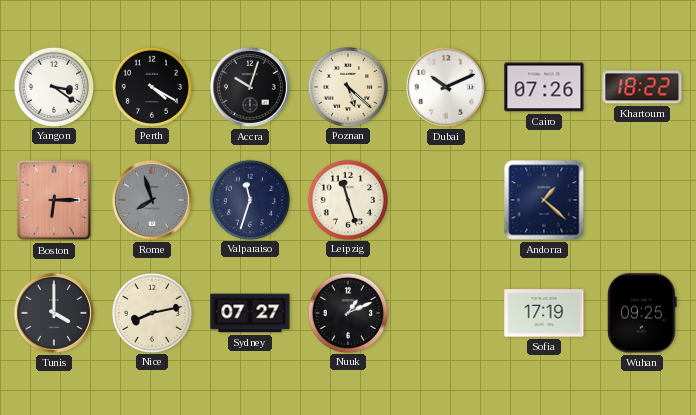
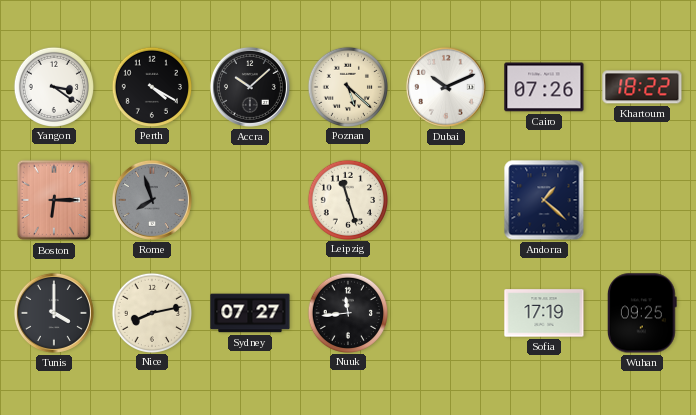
Accra: 10:03 -> 10:08 (250, 87)
Valparaiso: 11:33 -> none (249, 199)
Nuuk: 1:11 -> 11:44 (347, 312)
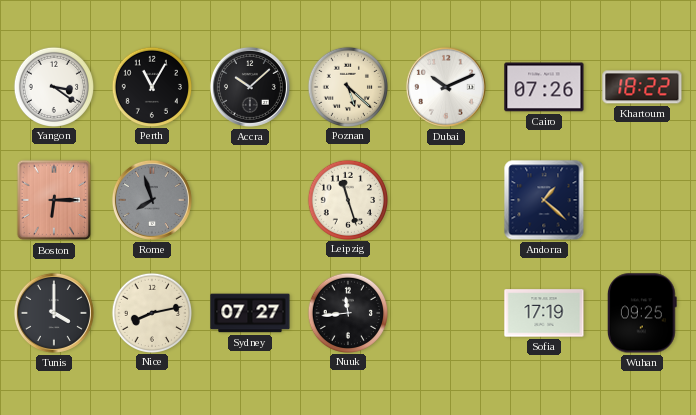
Perth: 4:20 -> 11:05 (151, 86)
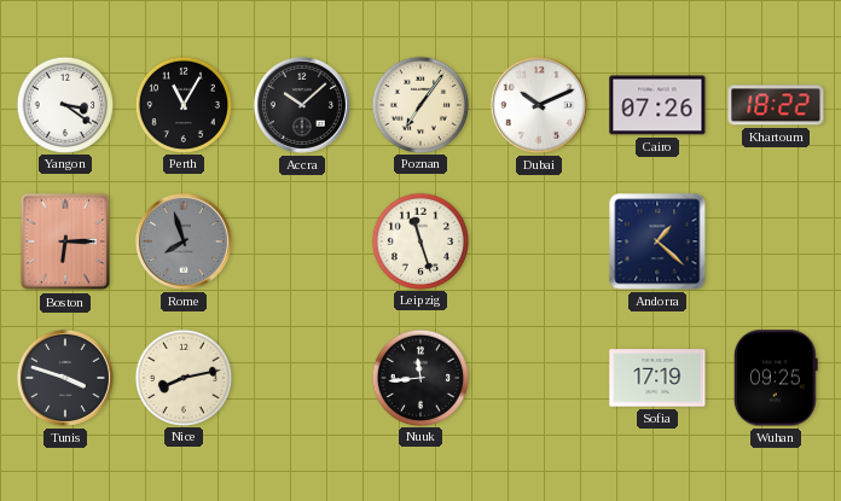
Poznan: 5:22 -> 7:06 (419, 104)
Tunis: 4:00 -> 3:48 (65, 378)
Sydney: 07:27 -> none (250, 313)
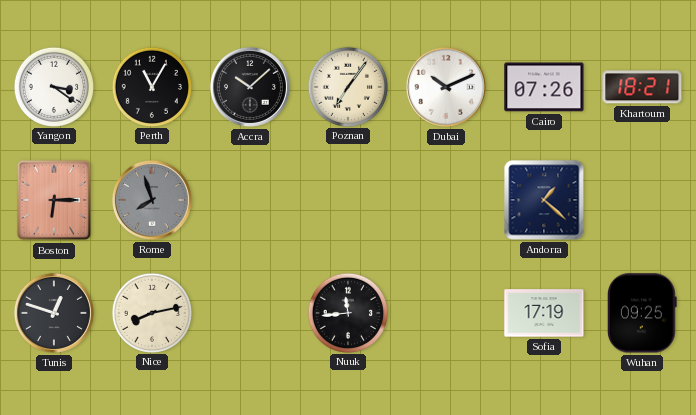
Khartoum: 18:22 -> 18:21 (642, 87)
Leipzig: 11:27 -> none (419, 240)
Tunis: 3:48 -> 12:48 (54, 313)
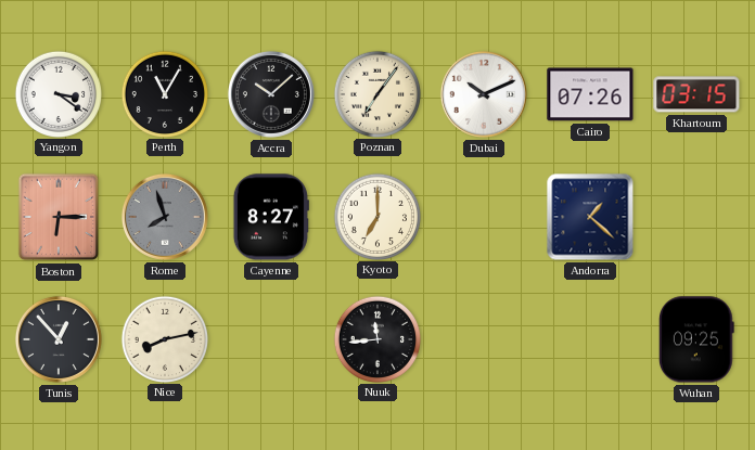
Khartoum: 18:21 -> 03:15 (696, 94)
Cayenne: none -> 8:27 (271, 217)
Kyoto: none -> 7:00 (376, 216)
Tunis: 12:48 -> 12:53 (59, 339)
Sofia: 17:19 -> none (544, 313)
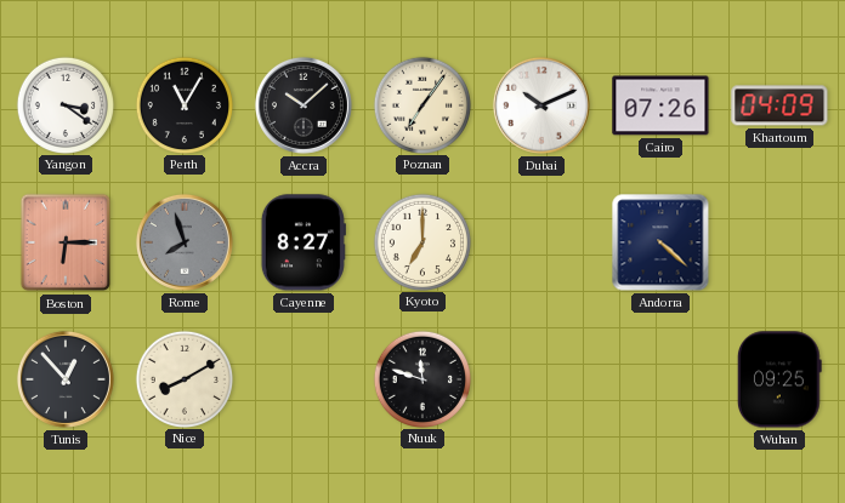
Khartoum: 03:15 -> 04:09 (779, 105)
Andorra: 1:22 -> 4:22 (660, 242)
Nice: 8:13 -> 8:10 (183, 378)
Nuuk: 11:44 -> 11:48 (421, 378)
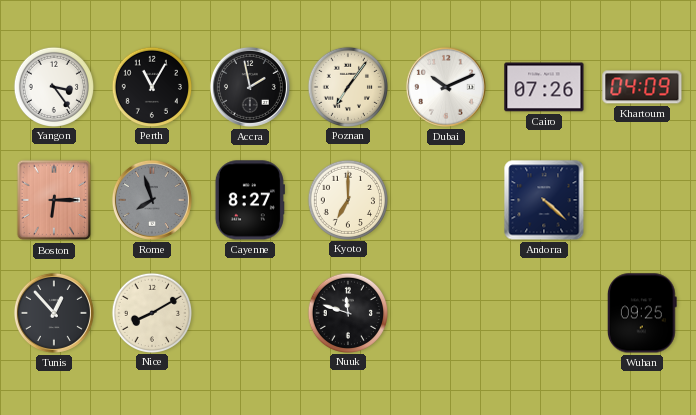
Yangon: 3:21 -> 3:24 (53, 86)
Accra: 10:08 -> 1:58 (250, 87)
